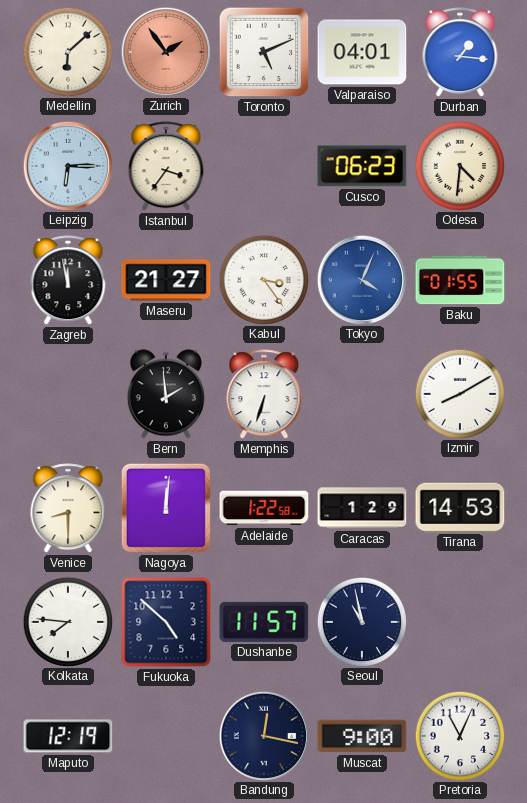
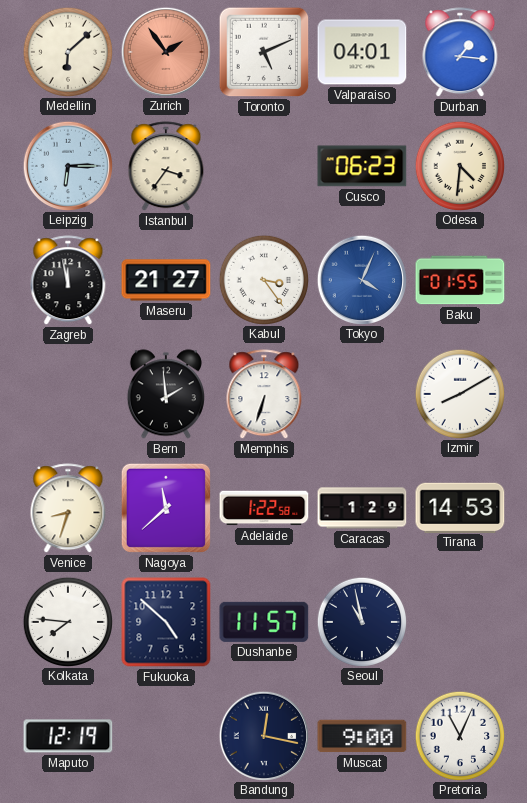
Venice: 8:30 -> 8:33 (68, 509)
Nagoya: 12:01 -> 11:38 (166, 508)
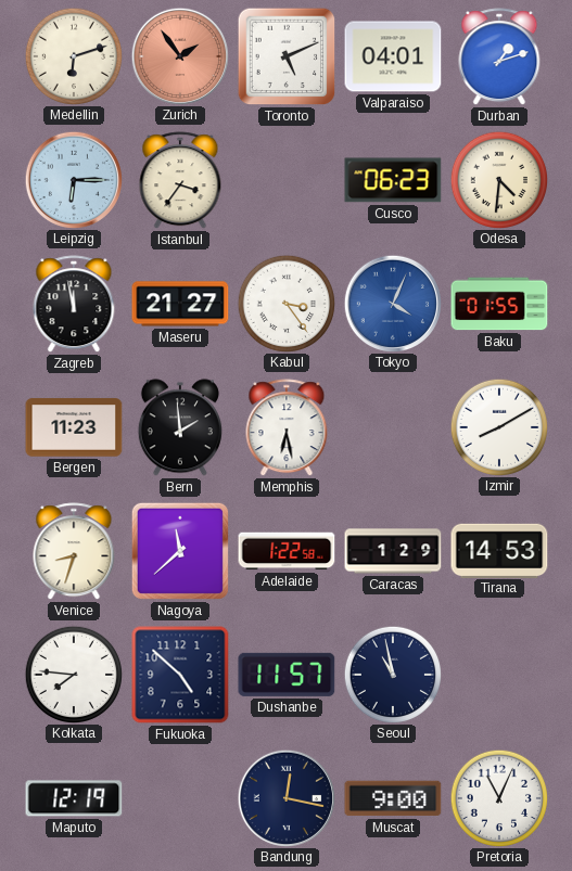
Medellin: 6:08 -> 6:12 (73, 55)
Durban: 1:16 -> 1:12 (499, 57)
Bergen: none -> 11:23 (74, 427)
Memphis: 6:33 -> 6:28 (287, 428)
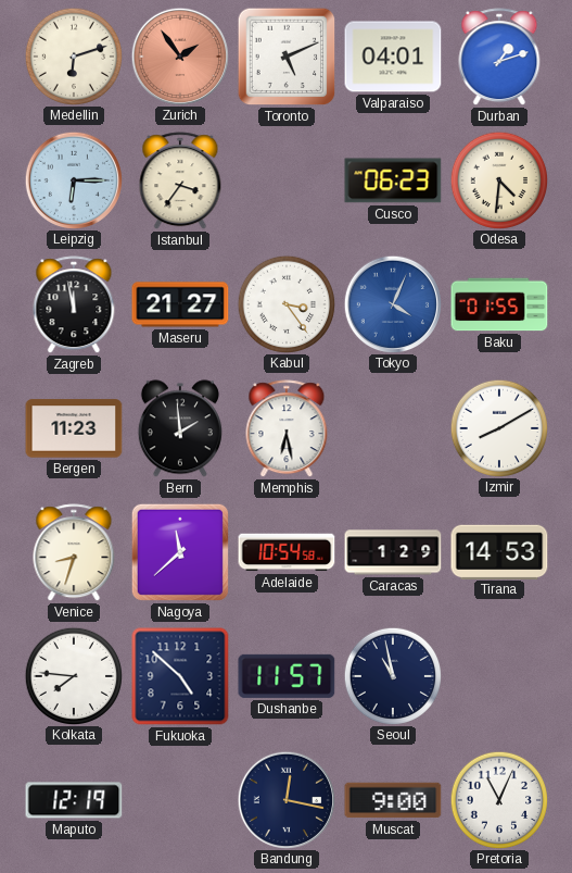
Adelaide: 1:22 -> 10:54 (287, 552)
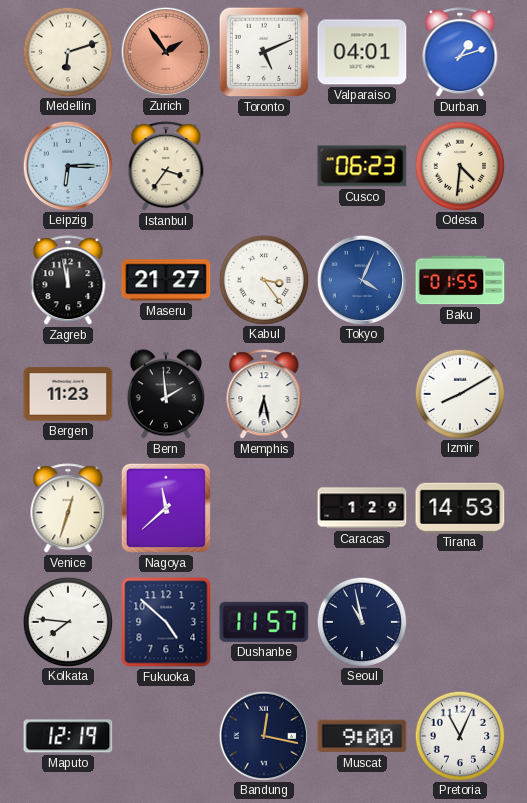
Venice: 8:33 -> 12:33 (68, 509)
Adelaide: 10:54 -> none (287, 552)
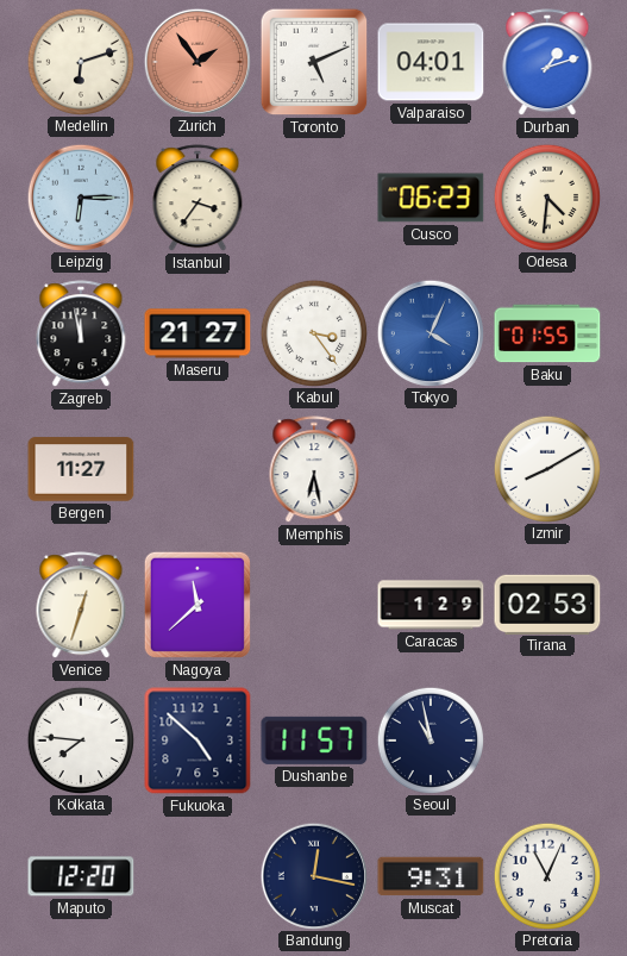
Bergen: 11:23 -> 11:27 (81, 469)
Bern: 1:59 -> none (166, 394)
Tirana: 14:53 -> 02:53 (547, 604)
Maputo: 12:19 -> 12:20 (81, 876)
Muscat: 9:00 -> 9:31 (431, 876)
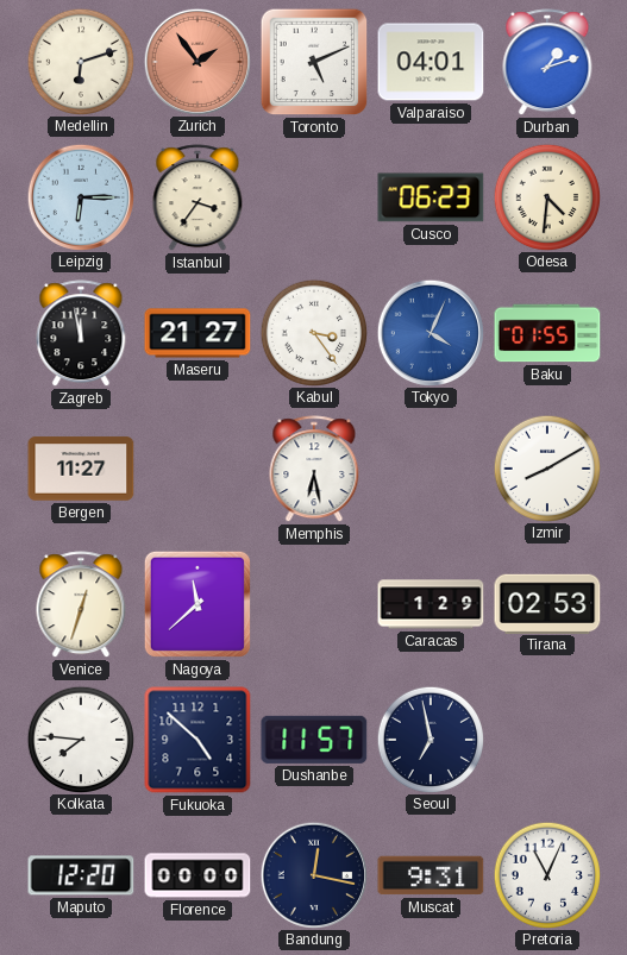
Seoul: 10:58 -> 6:58 (430, 739)
Florence: none -> 00:00 (197, 875)
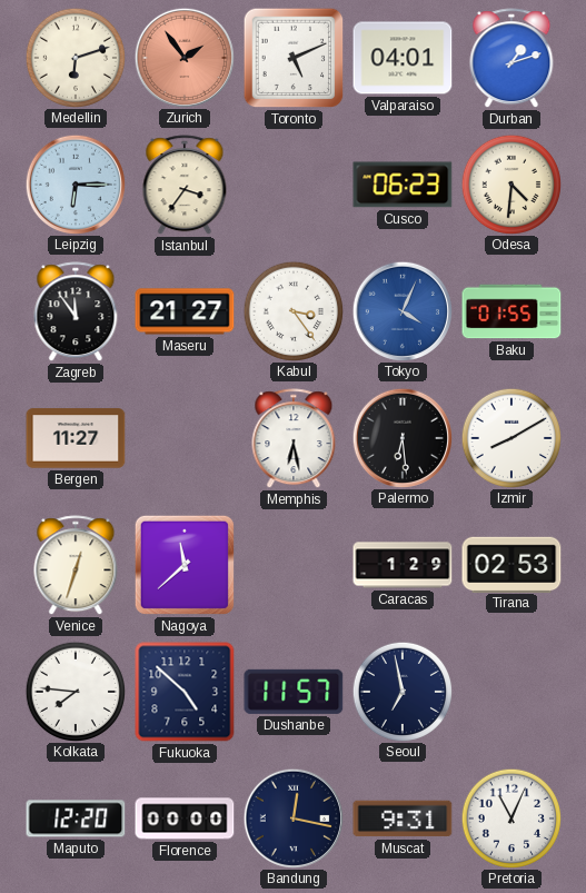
Zagreb: 11:58 -> 11:54 (76, 312)
Palermo: none -> 6:29 (401, 437)
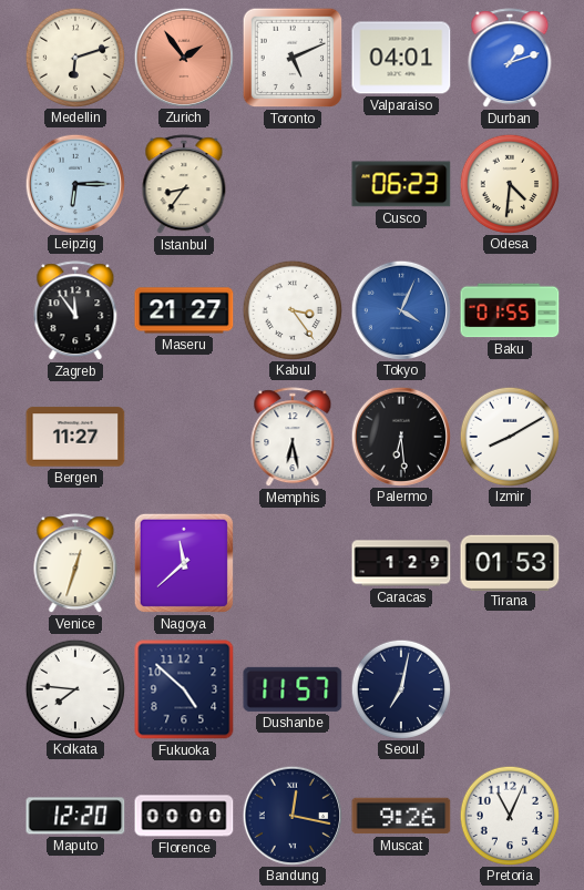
Istanbul: 3:36 -> 8:36 (184, 185)
Tirana: 02:53 -> 01:53 (510, 562)
Seoul: 6:58 -> 7:02 (400, 688)
Muscat: 9:31 -> 9:26 (401, 816)
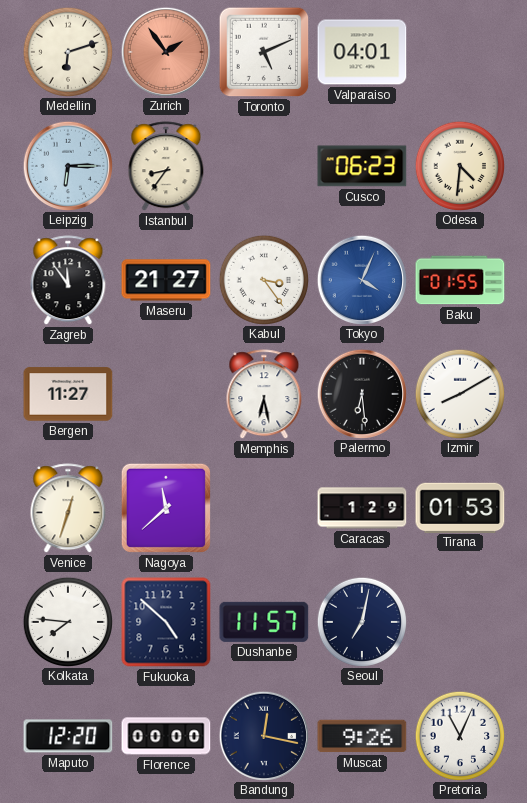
Durban: 1:12 -> none (510, 59)
